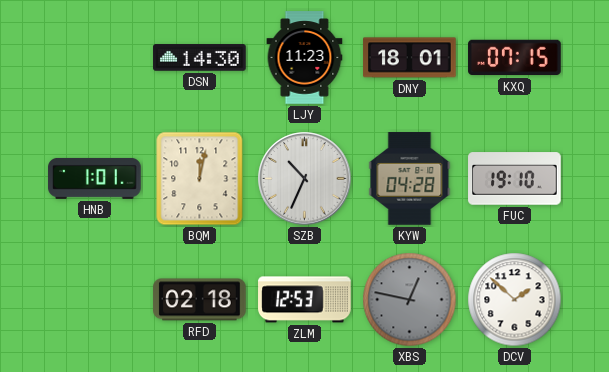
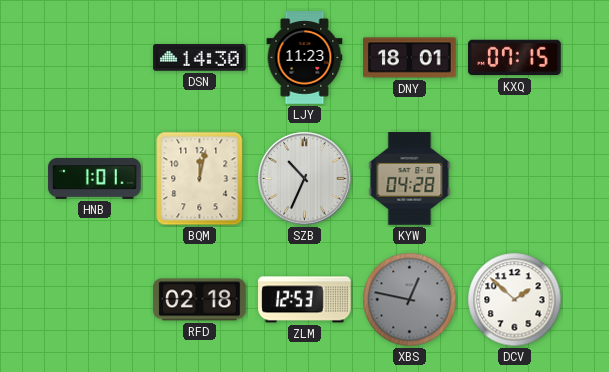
FUC: 19:10 -> none (515, 179)
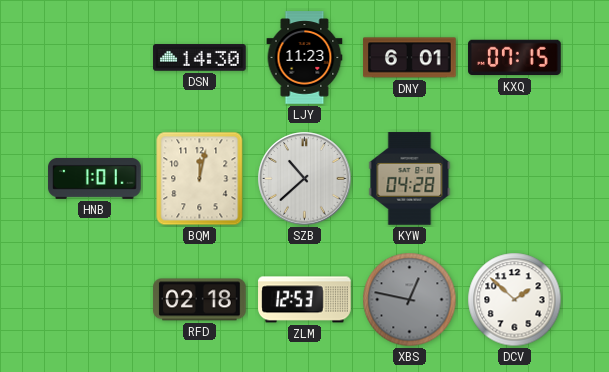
DNY: 18:01 -> 6:01 (410, 58)
SZB: 10:34 -> 10:38 (305, 179)
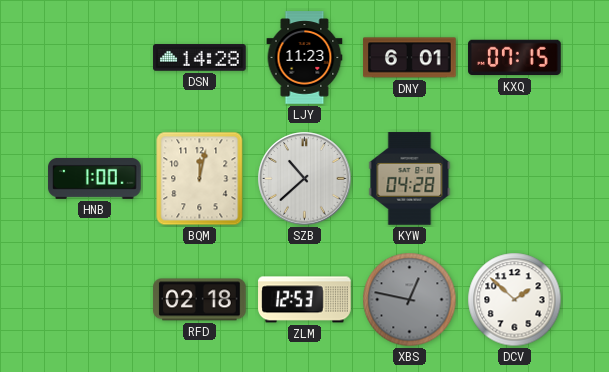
DSN: 14:30 -> 14:28 (200, 58)
HNB: 1:01 -> 1:00 (95, 178)
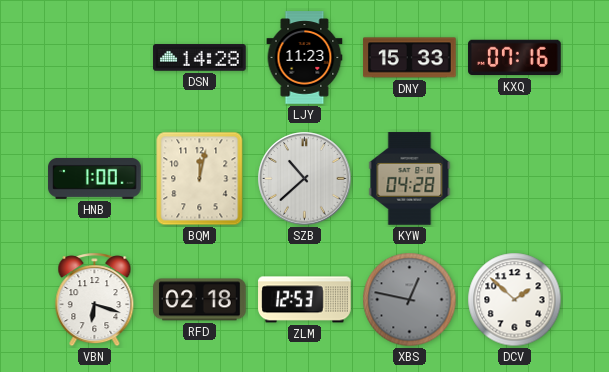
DNY: 6:01 -> 15:33 (410, 58)
KXQ: 07:15 -> 07:16 (515, 58)
VBN: none -> 6:18 (95, 300)
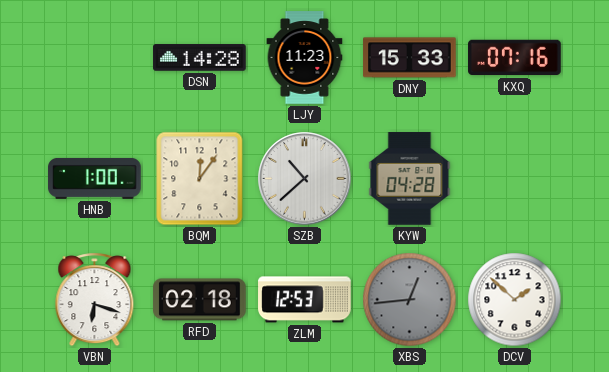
BQM: 12:02 -> 12:06 (200, 179)
XBS: 12:47 -> 12:44 (410, 300)
